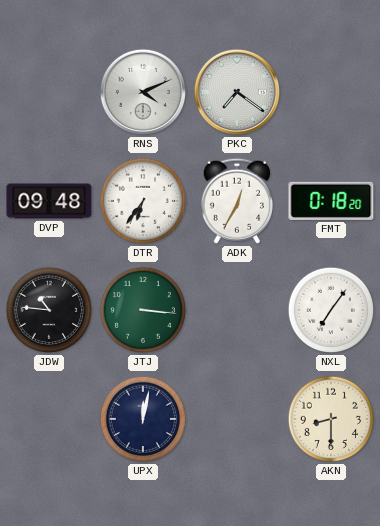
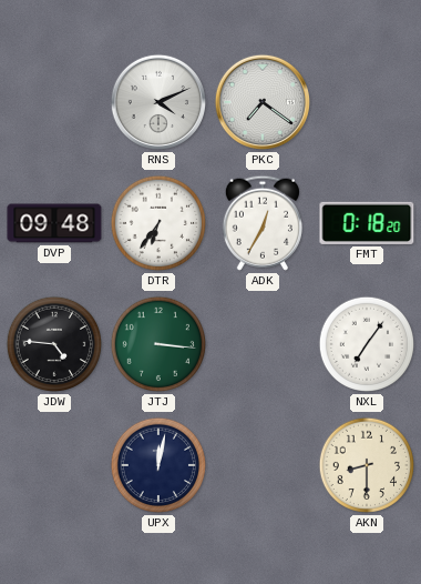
JDW: 10:46 -> 4:46 (54, 344)
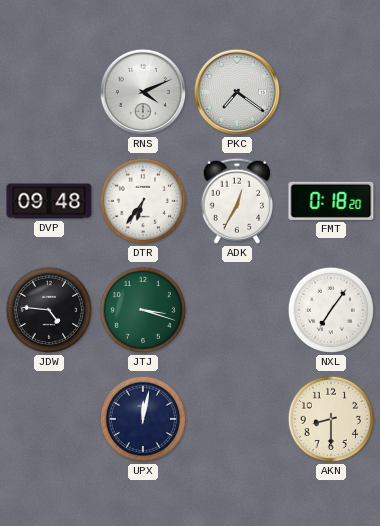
JTJ: 3:16 -> 3:18 (143, 310)
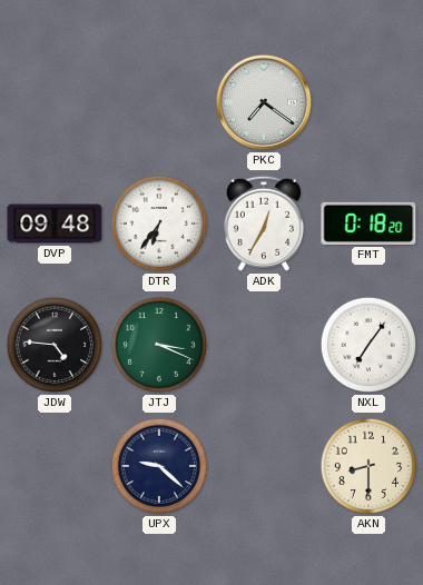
RNS: 4:11 -> none (143, 92)
JTJ: 3:18 -> 3:19 (159, 345)
UPX: 12:02 -> 9:22 (159, 466)
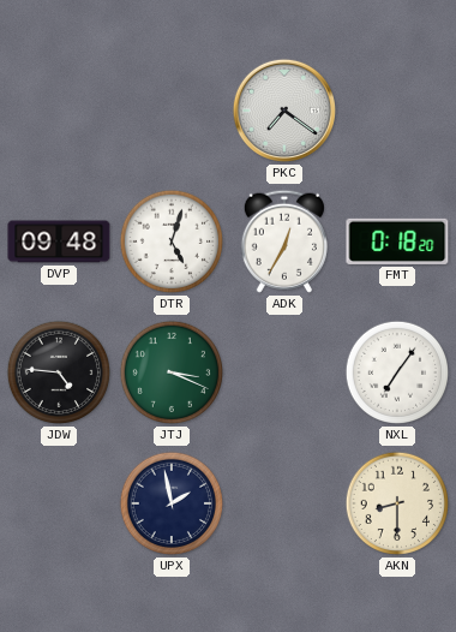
DTR: 6:36 -> 5:03 (172, 242)
UPX: 9:22 -> 1:58 (172, 503)
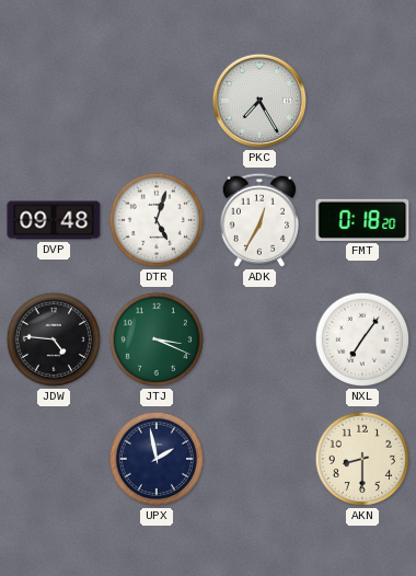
PKC: 7:21 -> 7:25 (259, 101)
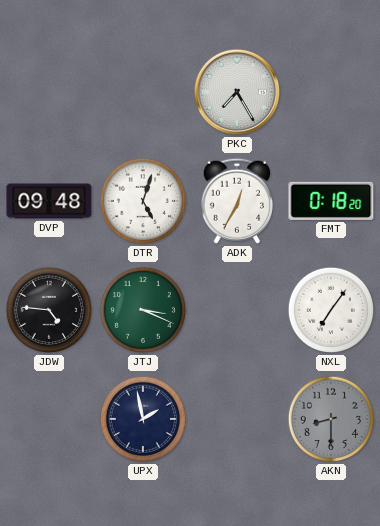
AKN dial: cream -> grey (331, 419)
